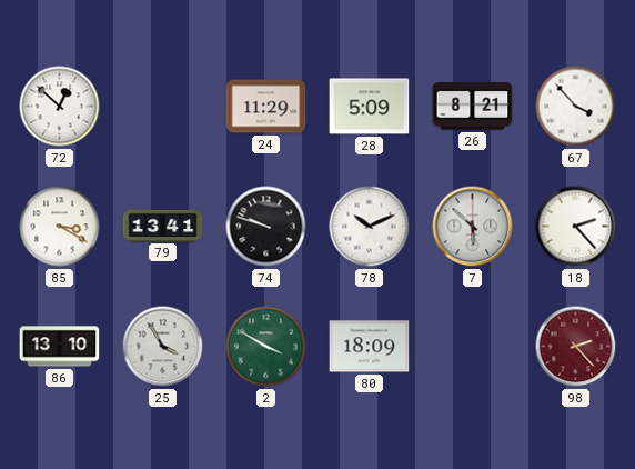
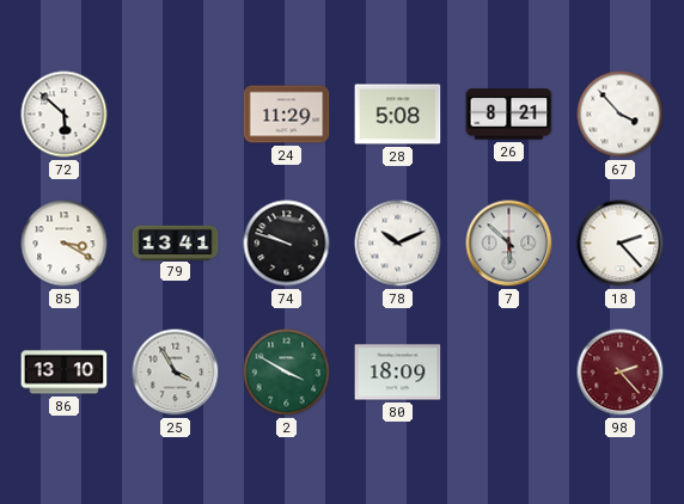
72: 12:52 -> 5:52 (65, 115)
28: 5:09 -> 5:08 (398, 115)
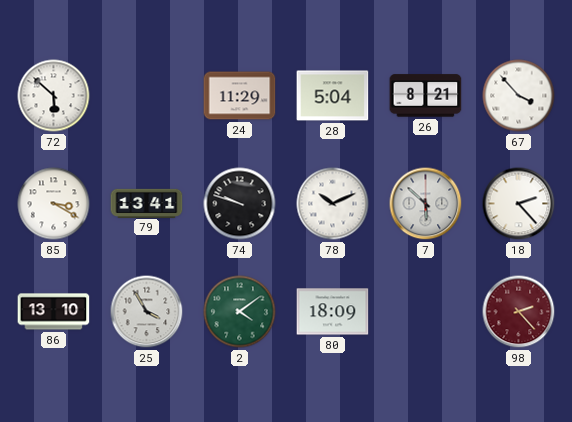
28: 5:08 -> 5:04 (333, 96)
2: 3:50 -> 4:09 (240, 312)
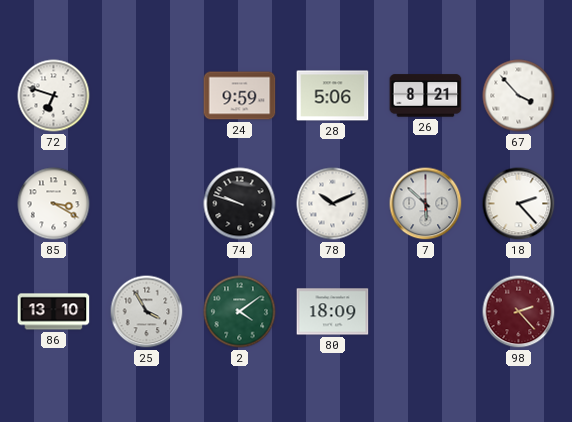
72: 5:52 -> 6:48 (54, 96)
24: 11:29 -> 9:59 (240, 96)
28: 5:04 -> 5:06 (333, 96)
79: 13:41 -> none (147, 203)
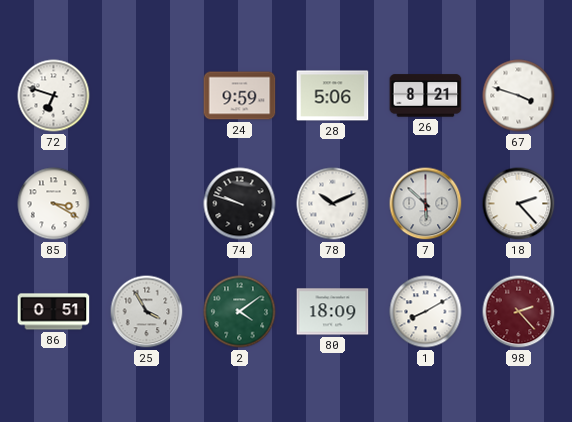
67: 3:53 -> 3:48 (519, 96)
86: 13:10 -> 0:51 (54, 312)
1: none -> 8:10 (426, 312)
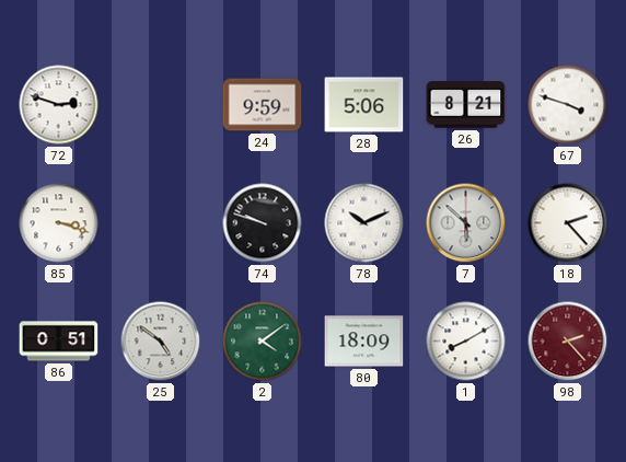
72: 6:48 -> 2:48 (59, 105)
85: 3:20 -> 3:18 (59, 223)
25: 3:55 -> 4:51 (161, 342)
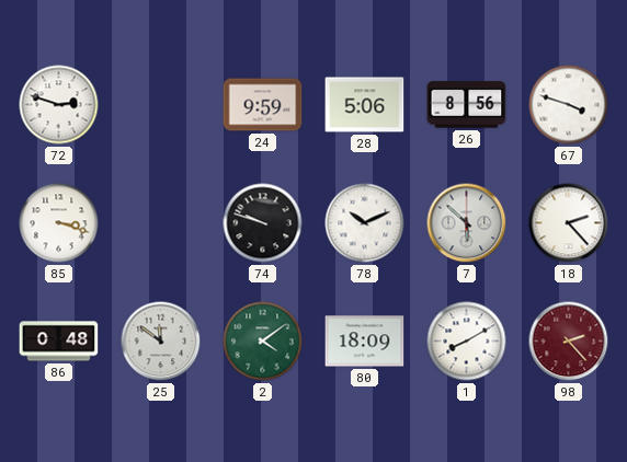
26: 8:21 -> 8:56 (467, 105)
86: 0:51 -> 0:48 (59, 342)
25: 4:51 -> 11:51 (161, 342)
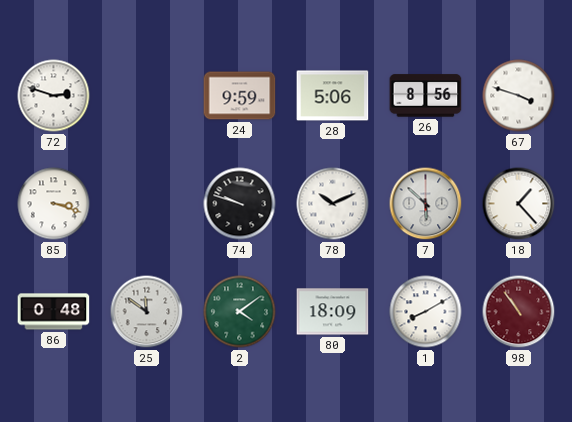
18: 2:23 -> 1:23 (519, 204)
98: 2:23 -> 10:54 (519, 312)
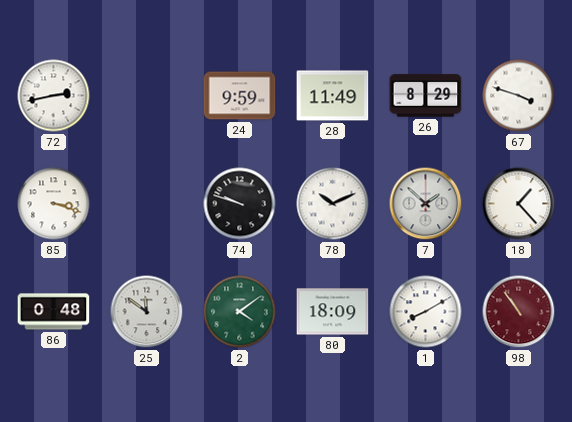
72: 2:48 -> 2:43 (54, 96)
28: 5:06 -> 11:49 (333, 96)
26: 8:56 -> 8:29 (426, 96)
7: 5:52 -> 1:52 (426, 204)
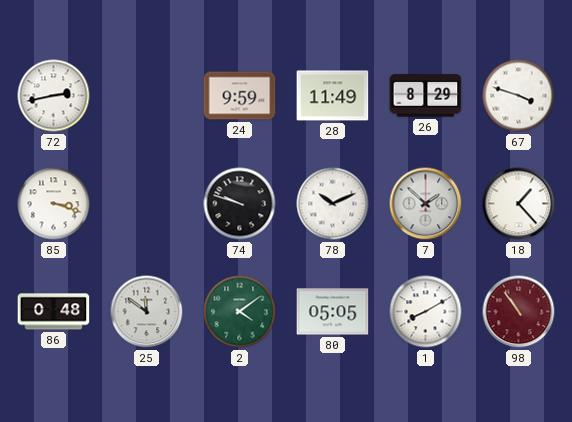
80: 18:09 -> 05:05 (333, 312)
